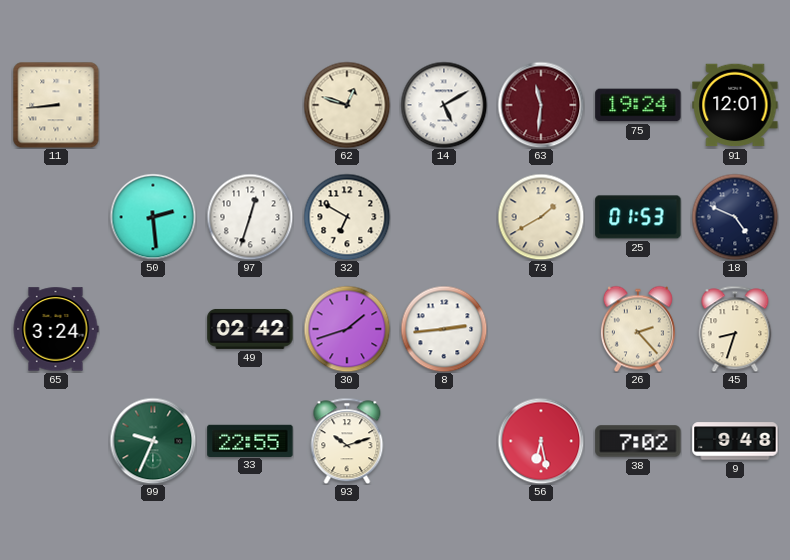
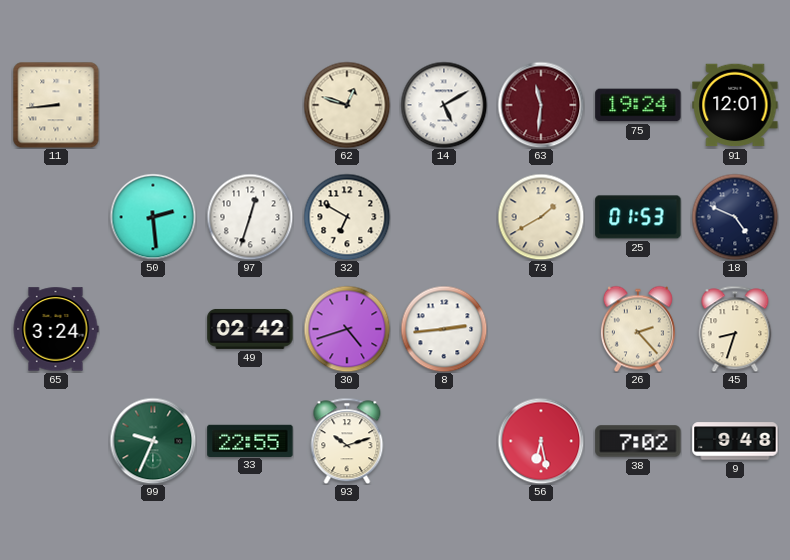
30: 1:42 -> 4:42 (347, 329)
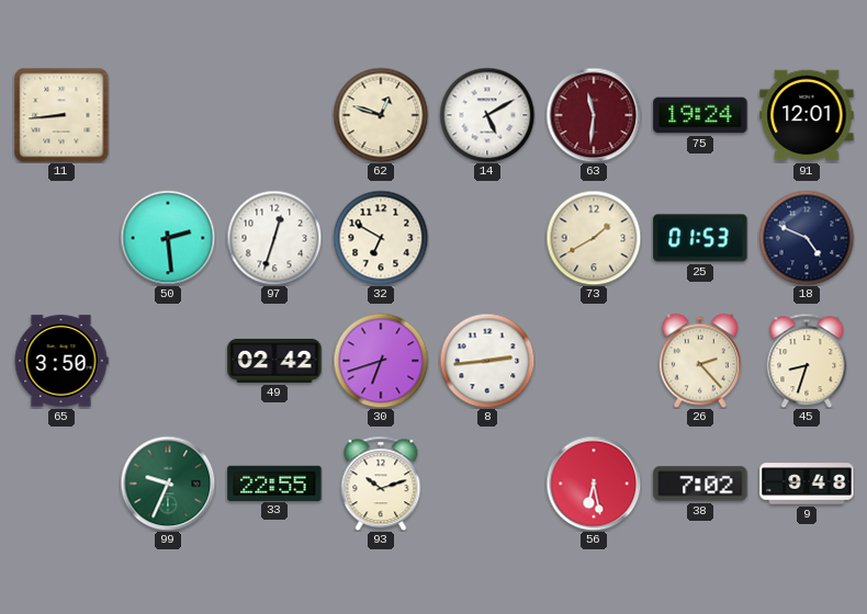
65: 3:24 -> 3:50 (61, 361)
30: 4:42 -> 6:42 (381, 361)
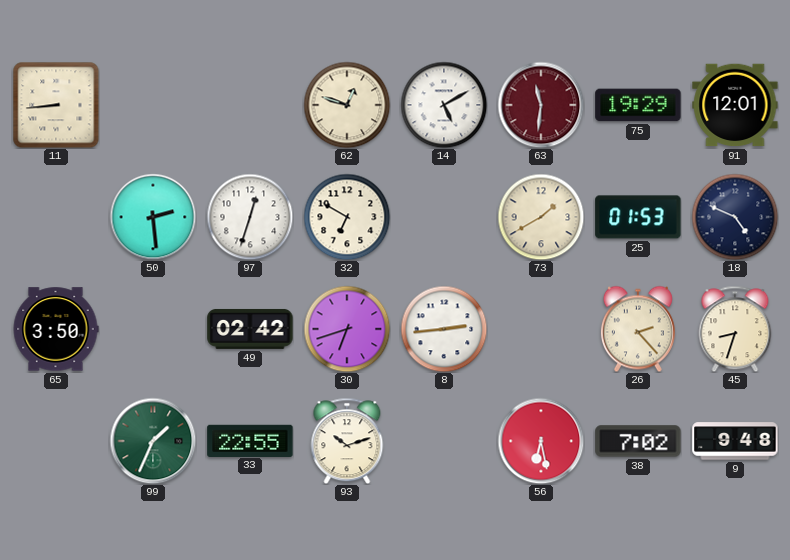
75: 19:24 -> 19:29 (638, 105)
99: 9:34 -> 1:34 (153, 441)
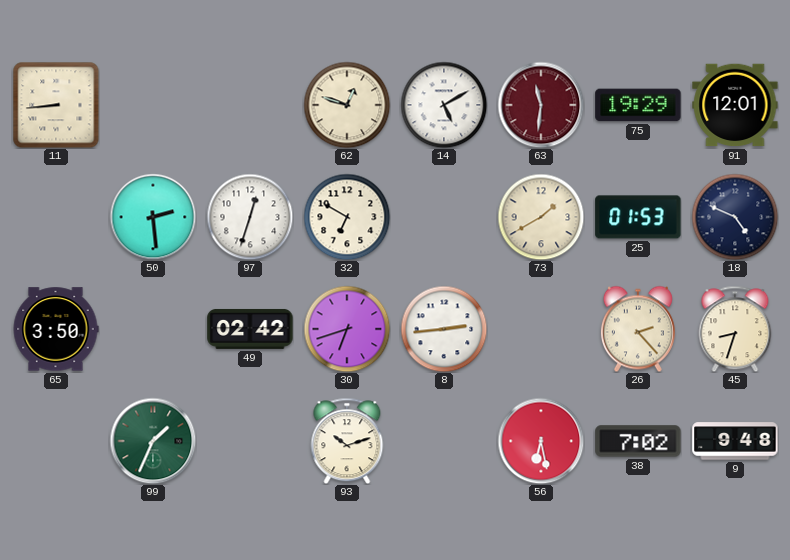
33: 22:55 -> none (250, 440)
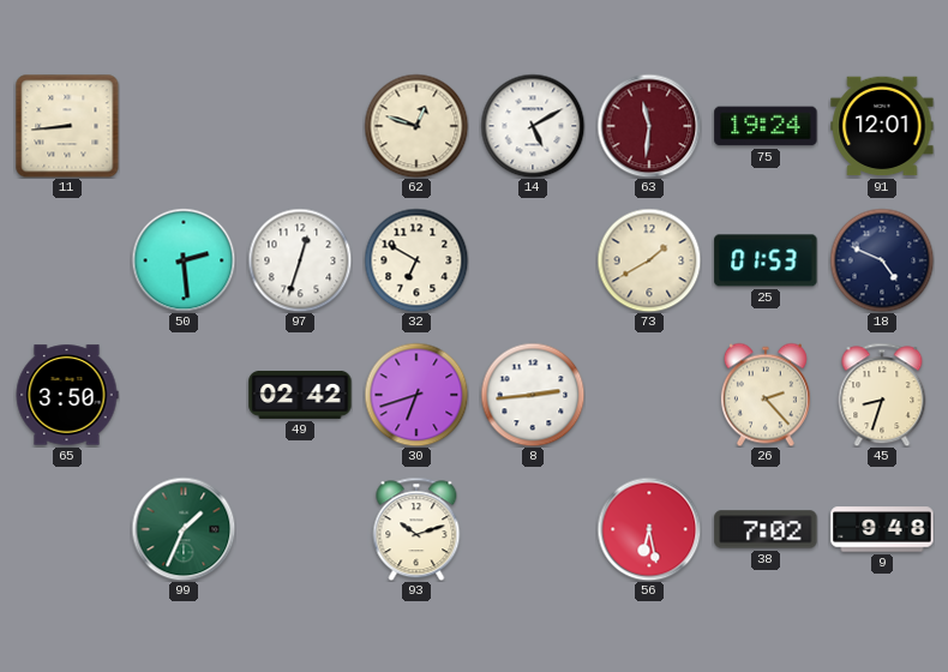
75: 19:29 -> 19:24 (766, 126)
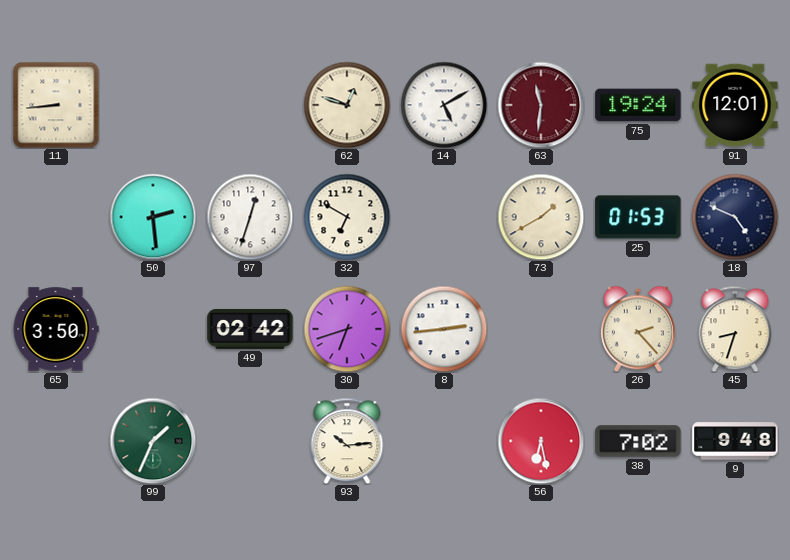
93: 10:12 -> 10:14 (347, 441)
